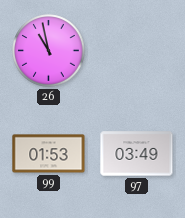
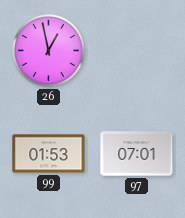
26: 10:58 -> 12:58 (49, 51)
97: 03:49 -> 07:01 (137, 154)
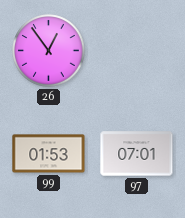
26: 12:58 -> 12:54 (49, 51)
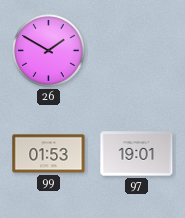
26: 12:54 -> 1:50 (49, 51)
97: 07:01 -> 19:01 (137, 154)
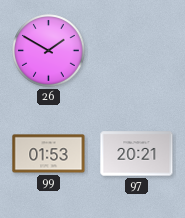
97: 19:01 -> 20:21 (137, 154)
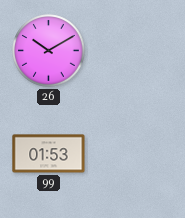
26: 1:50 -> 10:10 (49, 51)
97: 20:21 -> none (137, 154)
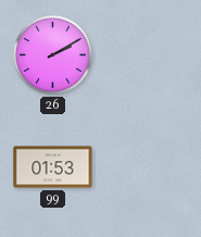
26: 10:10 -> 2:10 (53, 55)
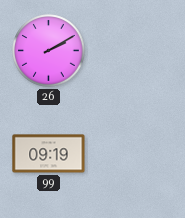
99: 01:53 -> 09:19 (49, 154)
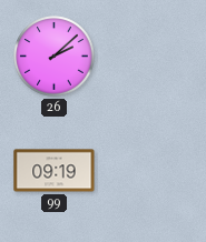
26: 2:10 -> 2:08 (55, 57)
